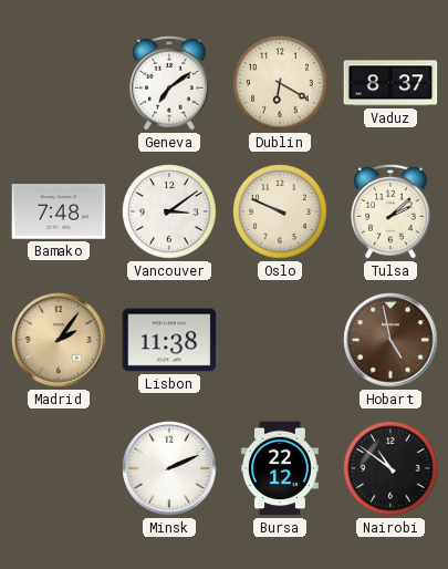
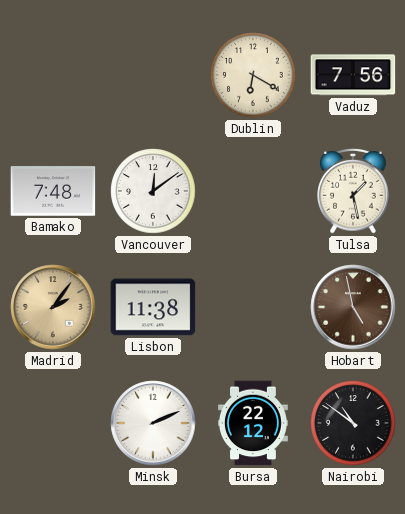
Geneva: 7:09 -> none (169, 83)
Vaduz: 8:37 -> 7:56 (353, 75)
Vancouver: 3:09 -> 12:09 (153, 191)
Oslo: 9:49 -> none (280, 211)
Tulsa: 2:08 -> 1:28 (353, 191)
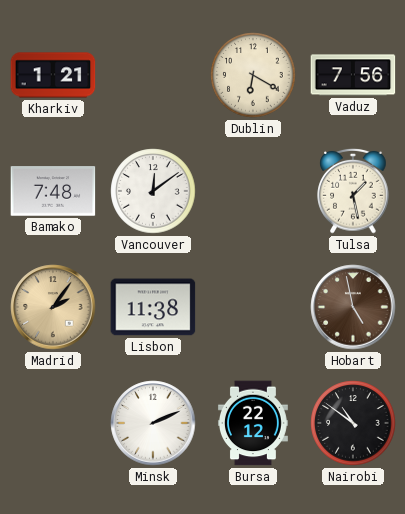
Kharkiv: none -> 1:21 (53, 75)
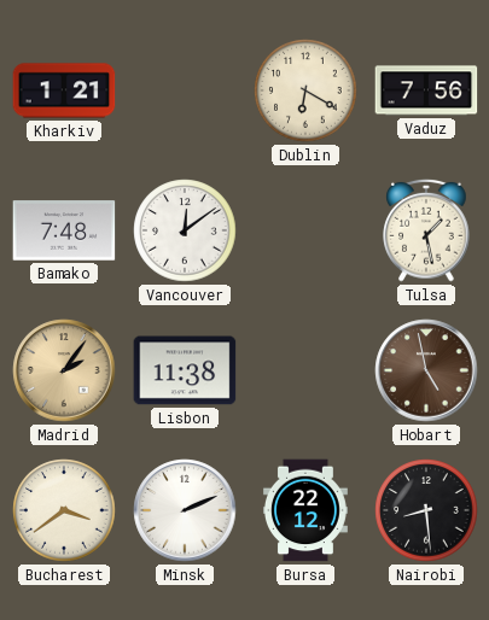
Bucharest: none -> 3:39 (64, 510)
Nairobi: 10:51 -> 8:29 (426, 510)
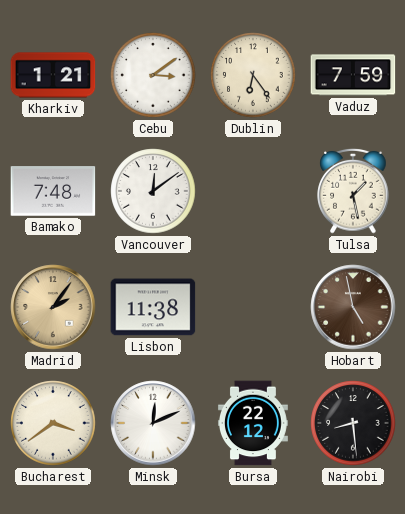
Cebu: none -> 3:09 (153, 75)
Dublin: 6:20 -> 6:24 (253, 75)
Vaduz: 7:56 -> 7:59 (353, 75)
Minsk: 2:11 -> 12:11 (153, 423)
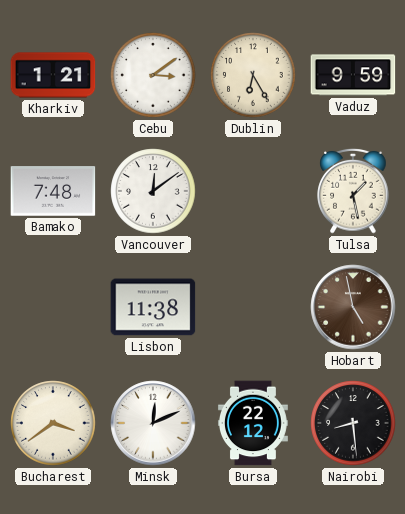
Dublin: 6:24 -> 6:25 (253, 75)
Vaduz: 7:59 -> 9:59 (353, 75)
Madrid: 2:06 -> none (53, 307)
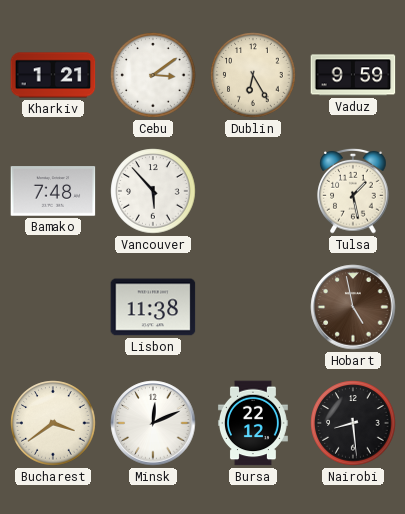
Vancouver: 12:09 -> 5:53 (153, 191)
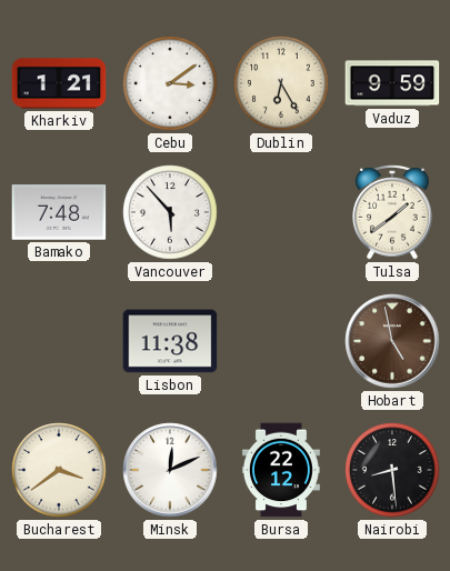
Tulsa: 1:28 -> 1:39 (392, 212)
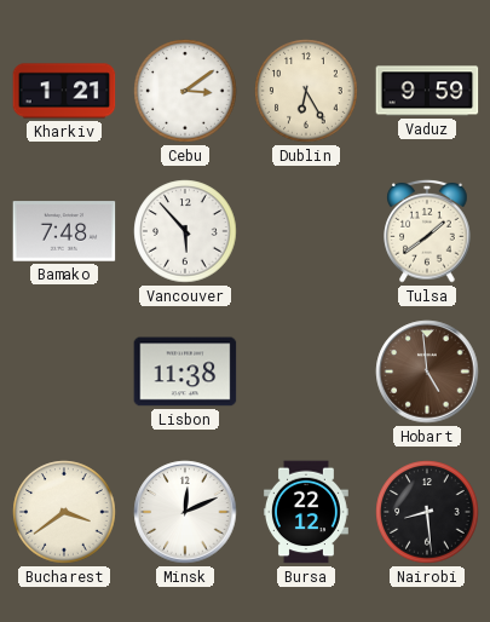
Hobart: 4:58 -> 4:59 (427, 372)
